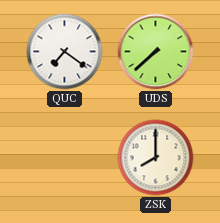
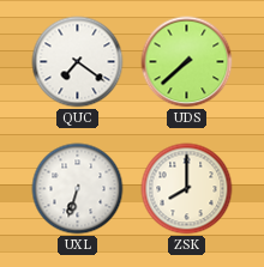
UXL: none -> 6:33 (78, 189)
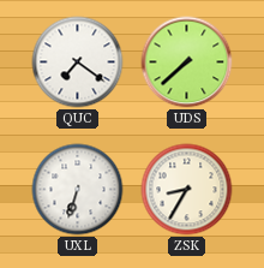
ZSK: 8:00 -> 8:35 (187, 190)
